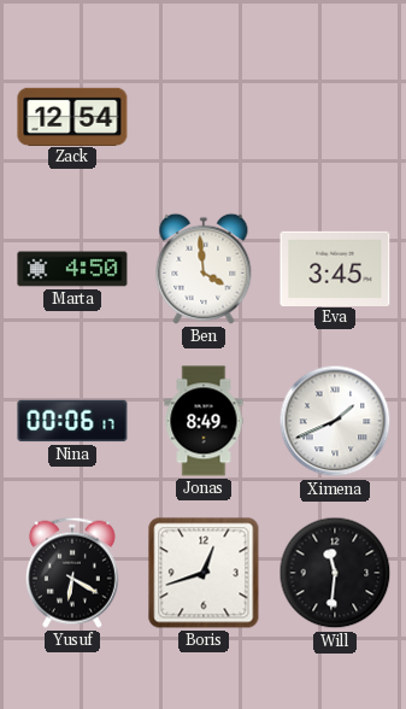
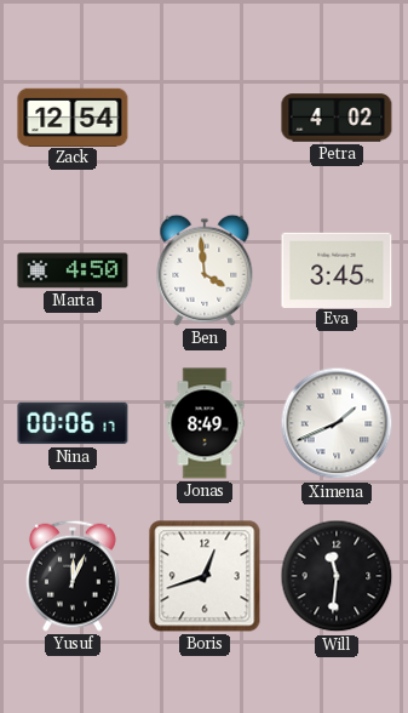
Petra: none -> 4:02 (337, 118)
Yusuf: 6:20 -> 12:04 (73, 576)
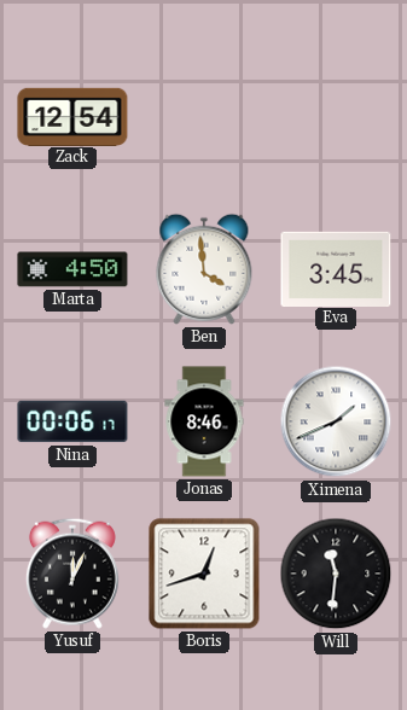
Petra: 4:02 -> none (337, 118)
Jonas: 8:49 -> 8:46 (204, 421)
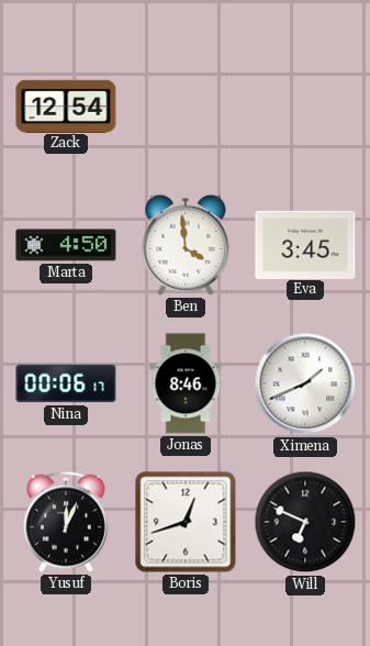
Will: 11:31 -> 6:49 (305, 522)
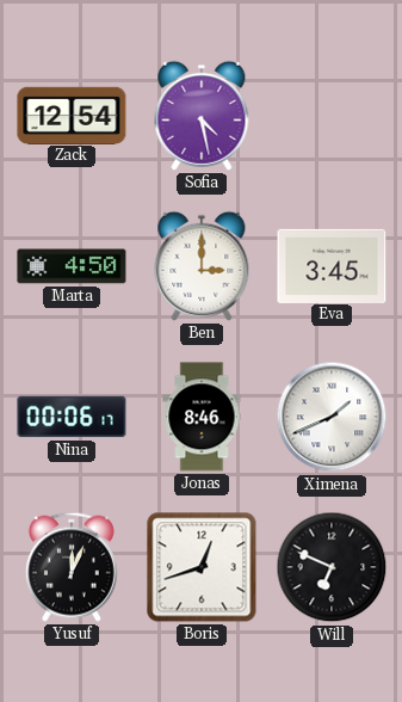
Sofia: none -> 4:28 (202, 116)
Ben: 3:59 -> 3:00 (202, 266)
